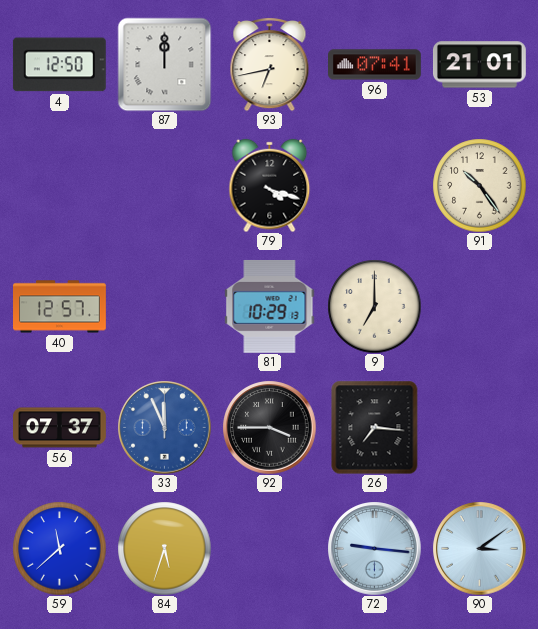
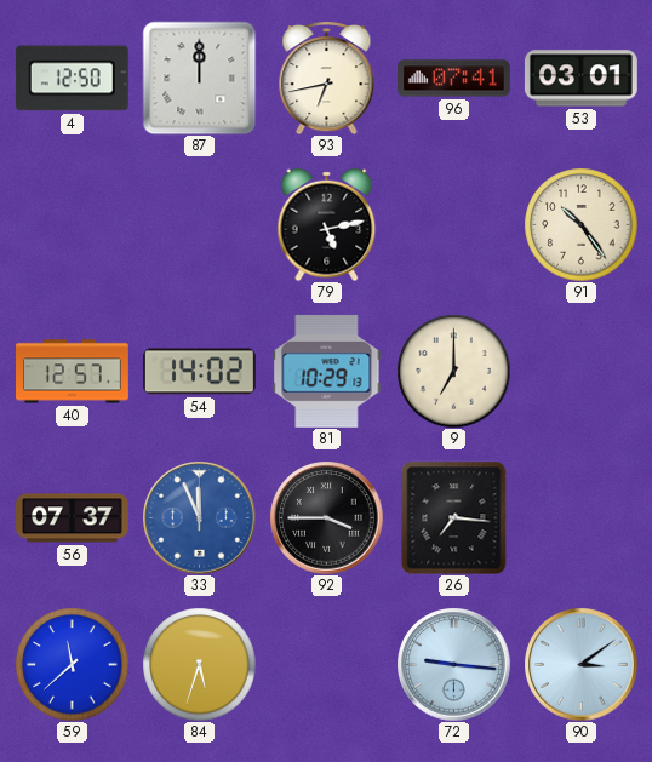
53: 21:01 -> 03:01 (582, 79)
79: 4:18 -> 5:13 (327, 224)
54: none -> 14:02 (199, 372)
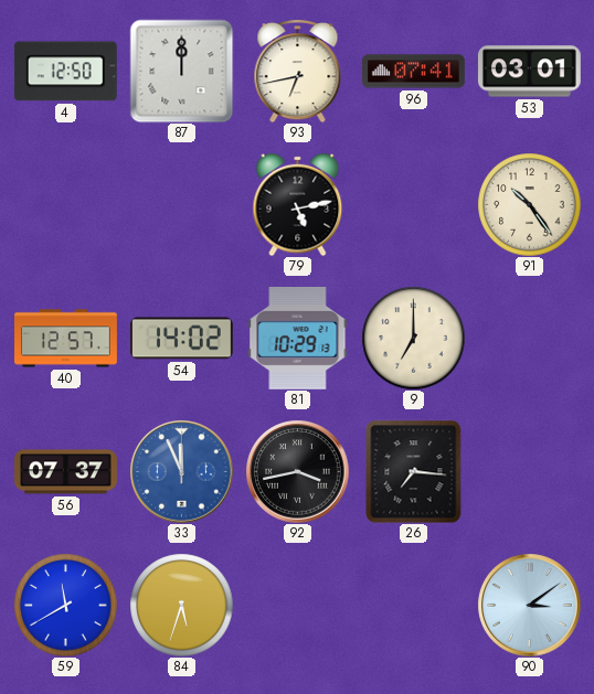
92: 3:45 -> 3:43 (297, 471)
59: 11:38 -> 11:40 (65, 605)
72: 9:16 -> none (453, 664)
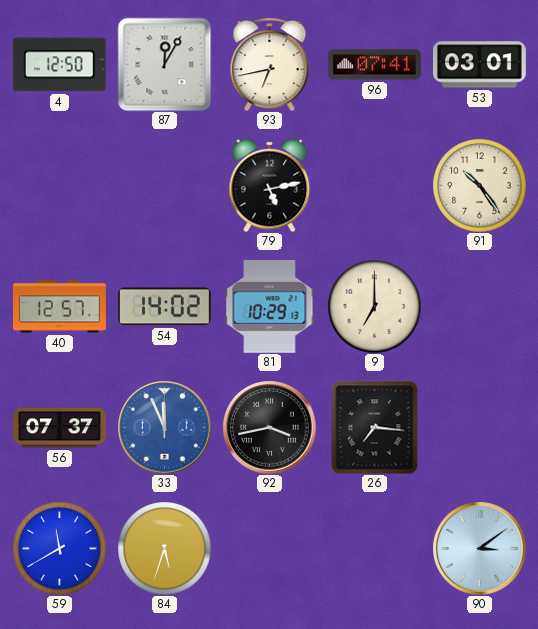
87: 12:00 -> 12:05 (164, 64)
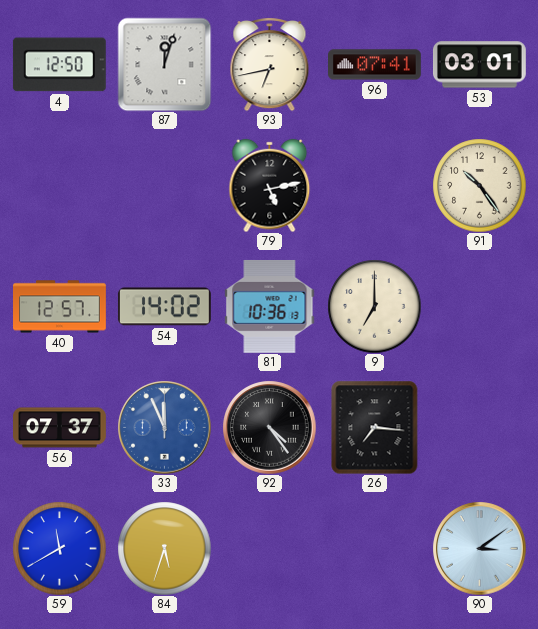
87: 12:05 -> 12:03 (164, 64)
81: 10:29 -> 10:36 (270, 306)
92: 3:43 -> 4:24 (269, 427)
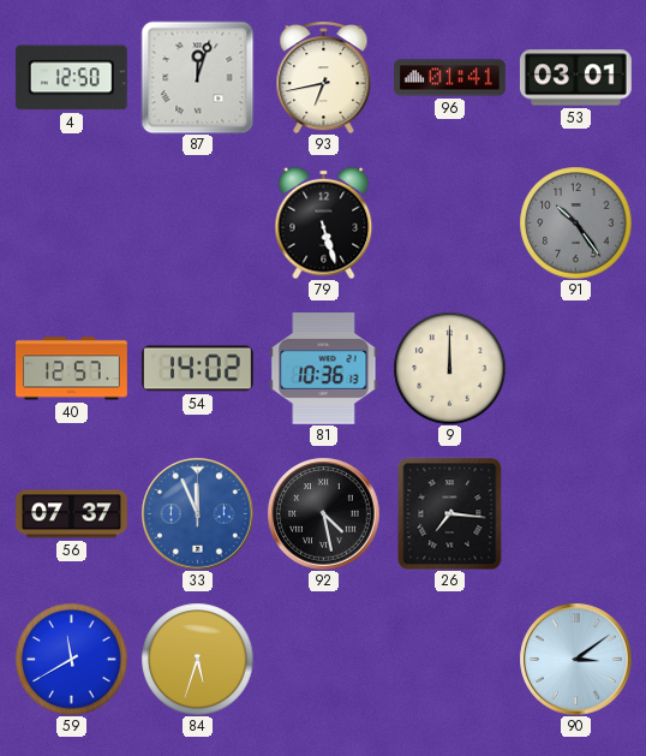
96: 07:41 -> 01:41 (450, 78)
79: 5:13 -> 5:27 (324, 222)
91 dial: cream -> grey (575, 222)
9: 7:00 -> 12:00 (449, 368)
92: 4:24 -> 4:28 (323, 513)
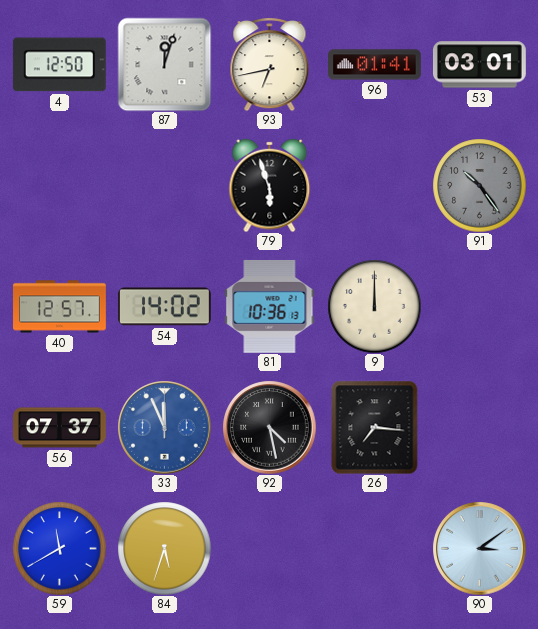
79: 5:27 -> 5:57 (270, 185)
